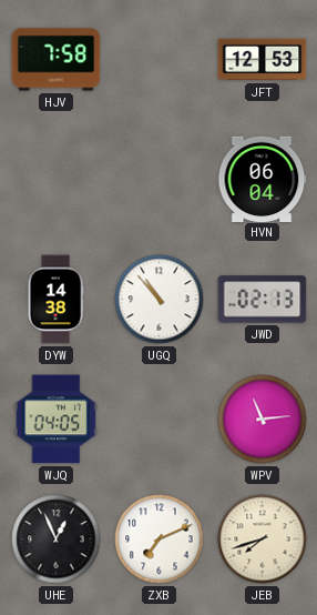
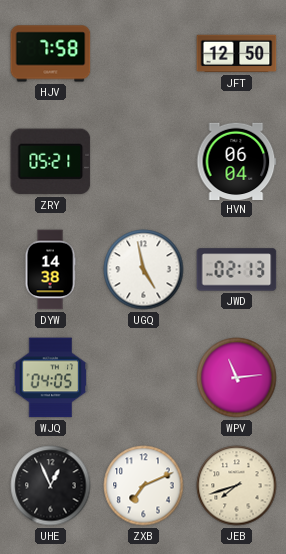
JFT: 12:53 -> 12:50 (237, 54)
ZRY: none -> 05:21 (51, 162)
UGQ: 10:53 -> 4:58 (144, 270)
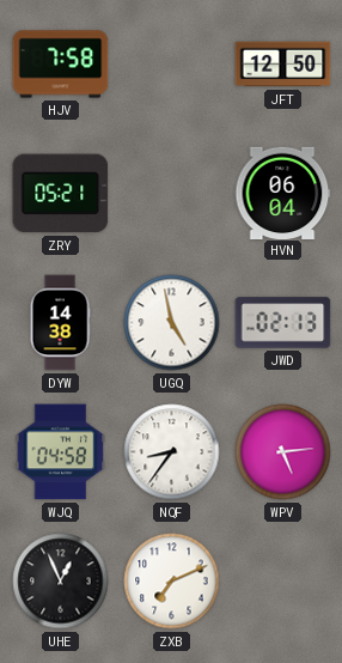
WJQ: 04:05 -> 04:58 (61, 452)
NQF: none -> 8:36 (172, 452)
WPV: 11:14 -> 5:14 (283, 452)
JEB: 7:42 -> none (237, 486)
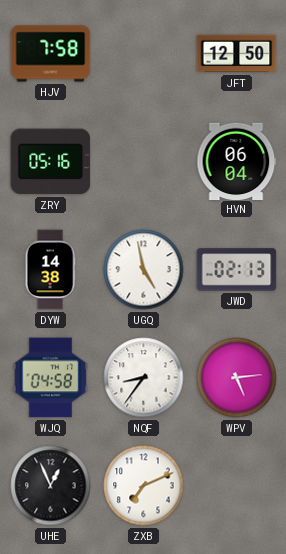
ZRY: 05:21 -> 05:16 (51, 162)
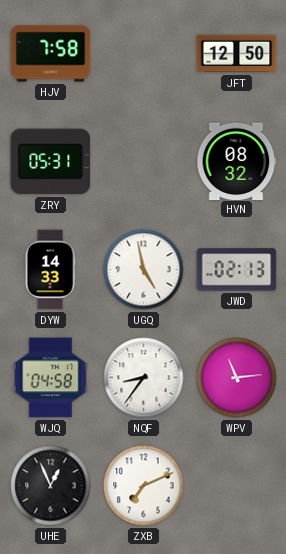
ZRY: 05:16 -> 05:31 (51, 162)
HVN: 06:04 -> 08:32 (237, 161)
DYW: 14:38 -> 14:33 (50, 270)
WPV: 5:14 -> 11:14 (237, 378)
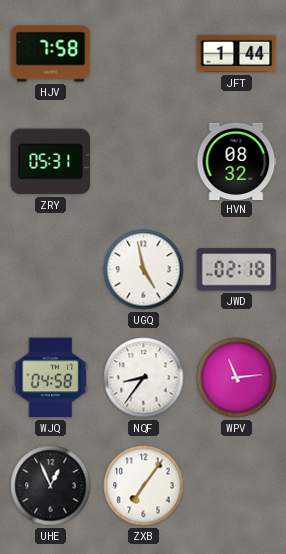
JFT: 12:50 -> 1:44 (237, 54)
DYW: 14:33 -> none (50, 270)
JWD: 02:13 -> 02:18 (237, 270)
ZXB: 7:11 -> 7:06 (144, 486)
